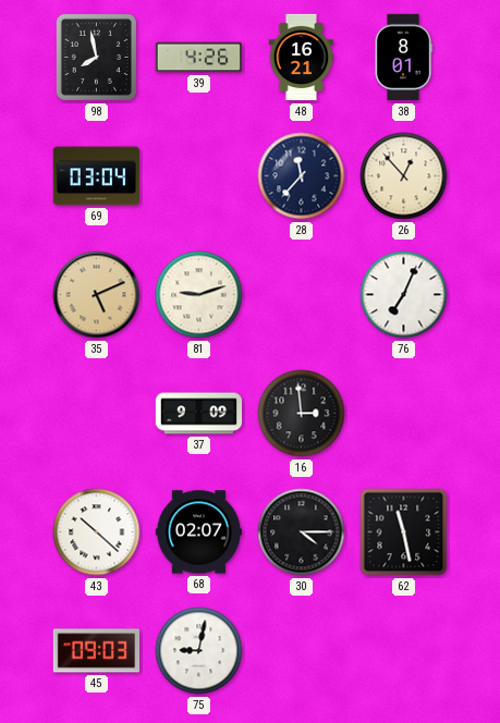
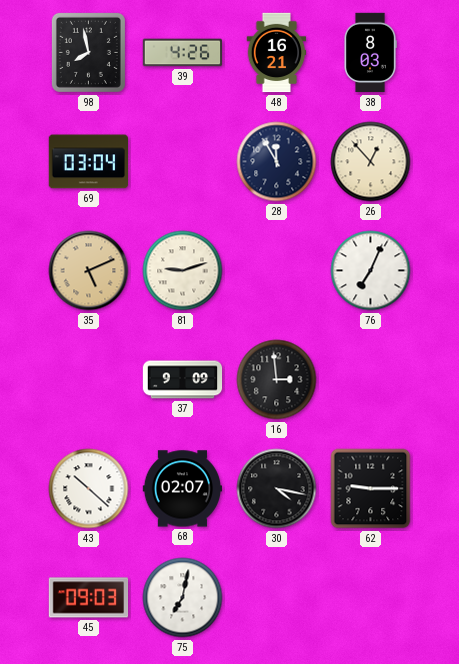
38: 8:01 -> 8:03 (370, 53)
28: 11:37 -> 11:55 (277, 162)
30: 4:15 -> 4:17 (277, 489)
62: 11:28 -> 9:15 (371, 489)
75: 9:02 -> 7:02 (183, 598)
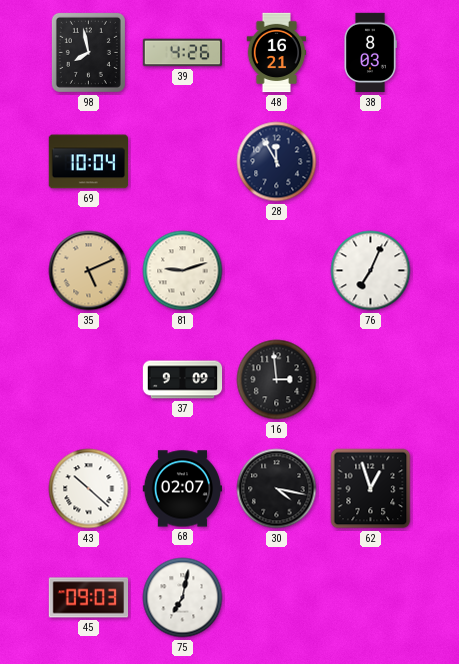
69: 03:04 -> 10:04 (88, 162)
26: 12:53 -> none (371, 162)
62: 9:15 -> 12:57 (371, 489)
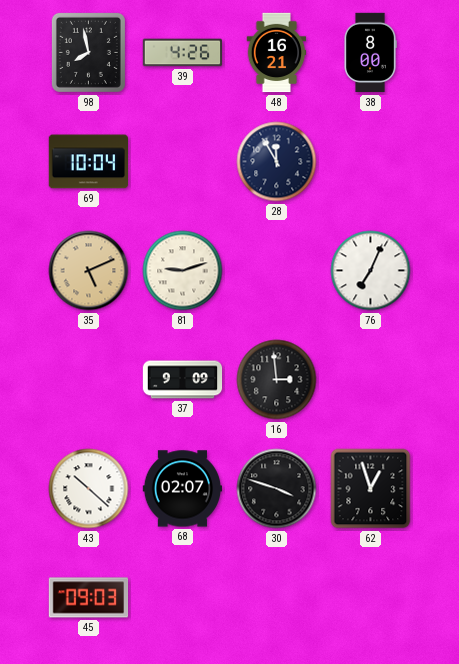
38: 8:03 -> 8:00 (370, 53)
30: 4:17 -> 3:48 (277, 489)
75: 7:02 -> none (183, 598)
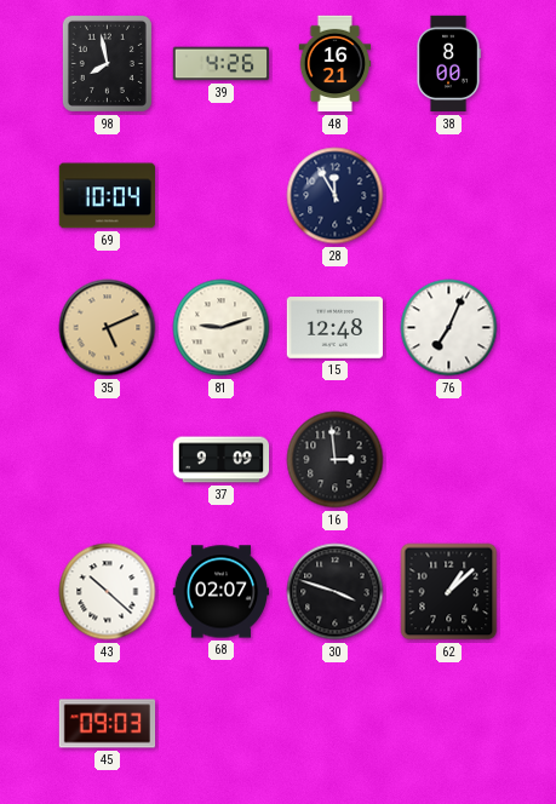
15: none -> 12:48 (336, 328)
62: 12:57 -> 1:08 (449, 592)
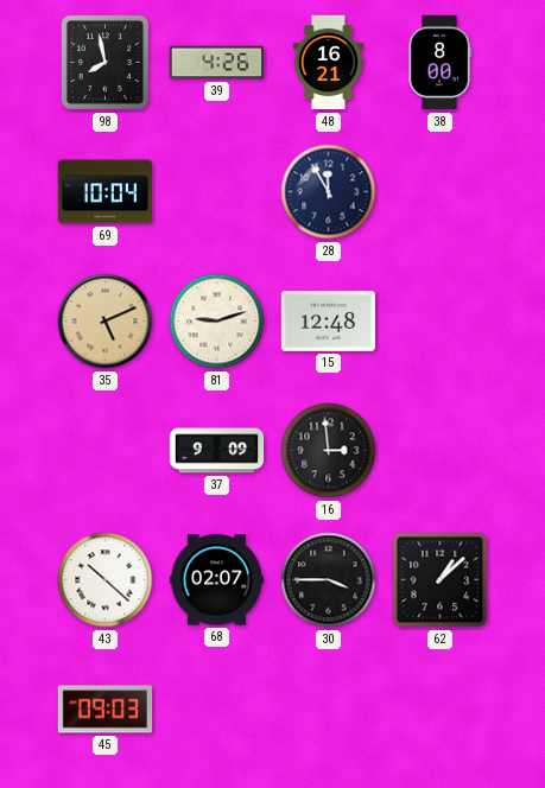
76: 7:04 -> none (449, 328)
30: 3:48 -> 3:45 (329, 580)
